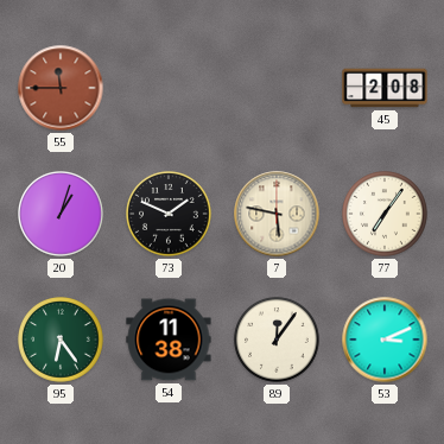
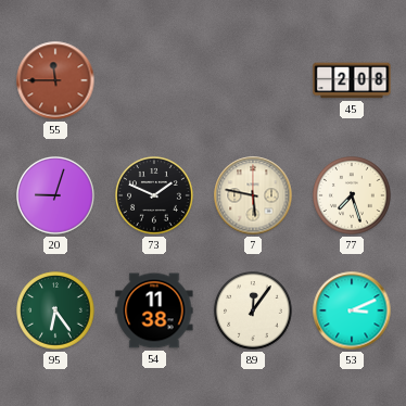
20: 1:03 -> 9:03 (56, 196)
77: 7:06 -> 7:27 (353, 196)
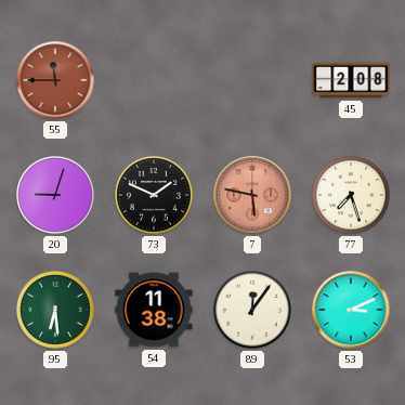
7 dial: cream -> salmon (252, 195)
95: 6:24 -> 6:29 (56, 311)
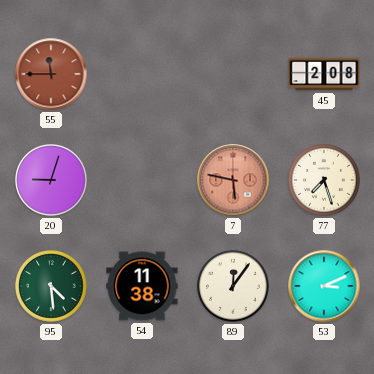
73: 1:49 -> none (155, 196)
95: 6:29 -> 4:29 (52, 287)
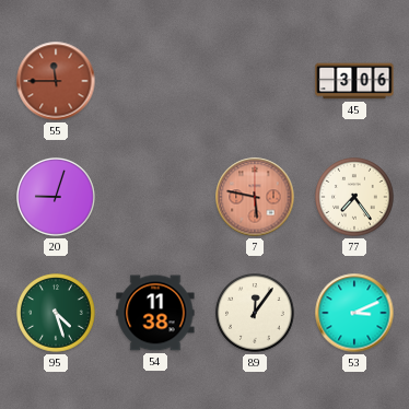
45: 2:08 -> 3:06 (354, 81)
77: 7:27 -> 7:24 (355, 198)
95: 4:29 -> 4:27 (57, 314)
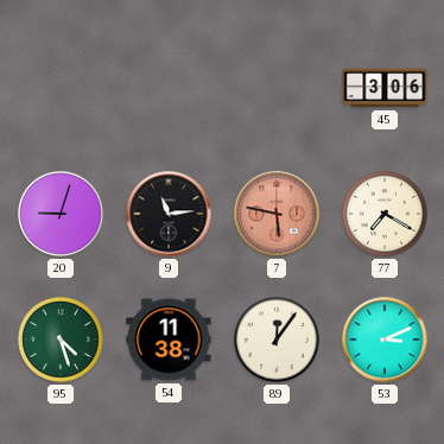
55: 11:45 -> none (56, 81)
9: none -> 11:14 (169, 214)
77: 7:24 -> 7:20 (386, 215)
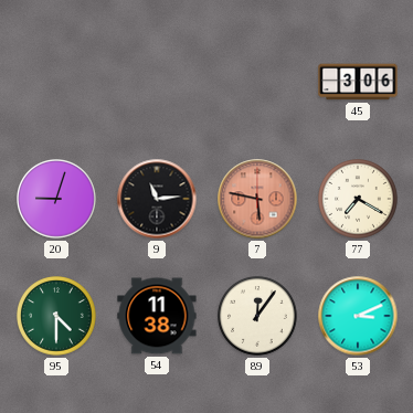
95: 4:27 -> 4:30 (57, 317)
